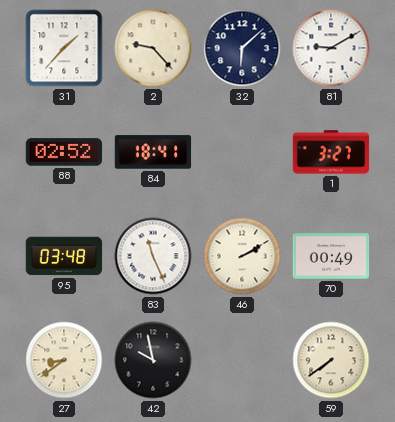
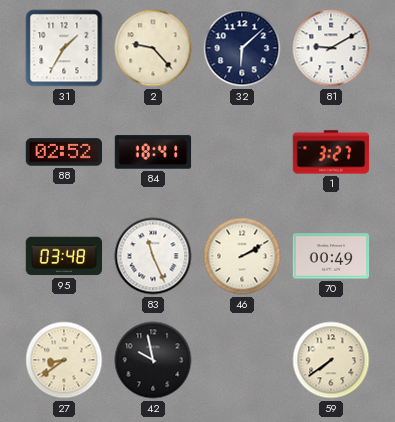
31: 1:37 -> 1:35 (64, 48)
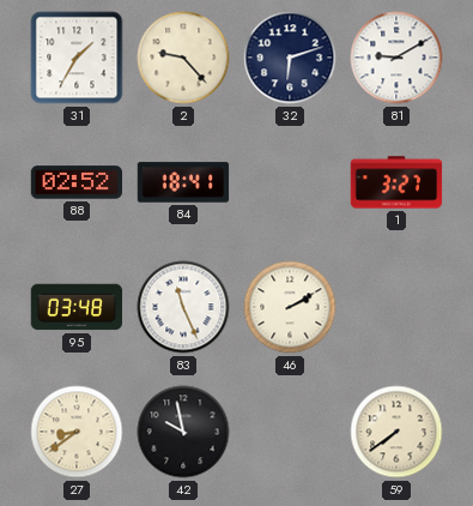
32: 6:08 -> 6:12 (290, 58)
70: 00:49 -> none (331, 256)
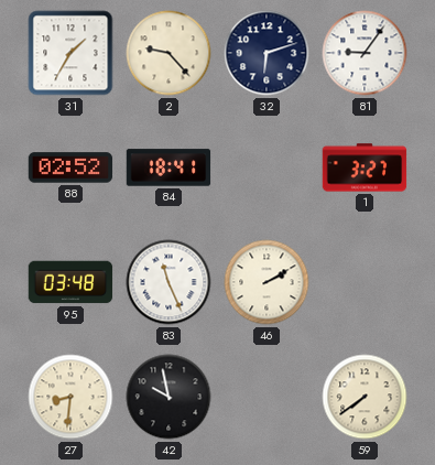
81: 9:10 -> 9:06 (365, 53)
27: 8:39 -> 8:31 (70, 397)
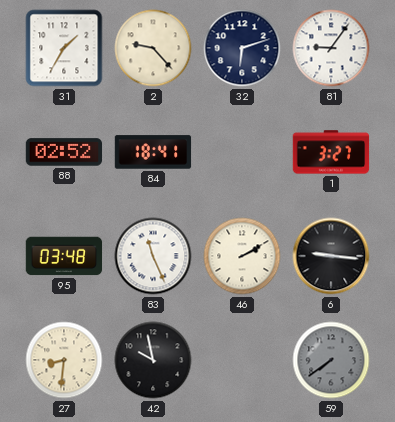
6: none -> 9:16 (331, 256)
59 dial: cream -> grey (331, 360)
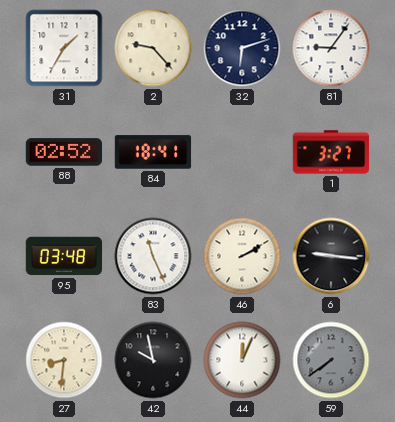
44: none -> 12:04 (242, 360)
